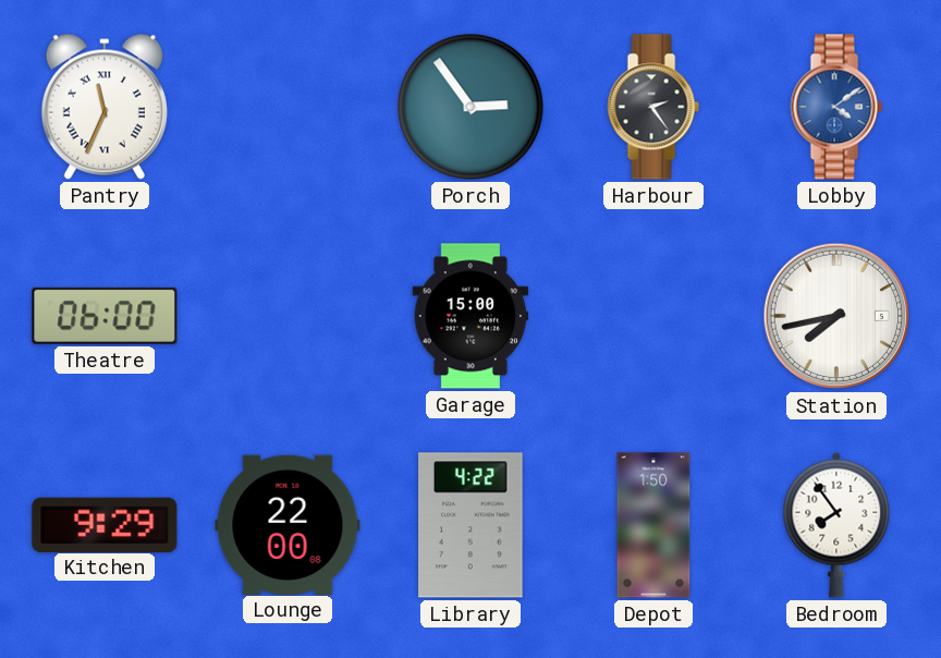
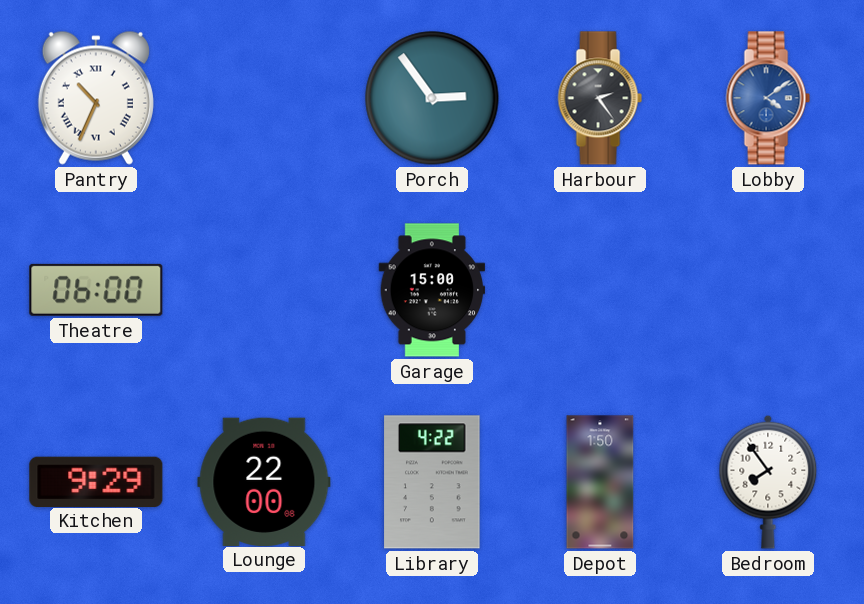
Pantry: 11:34 -> 10:34 (96, 98)
Station: 7:43 -> none (836, 316)
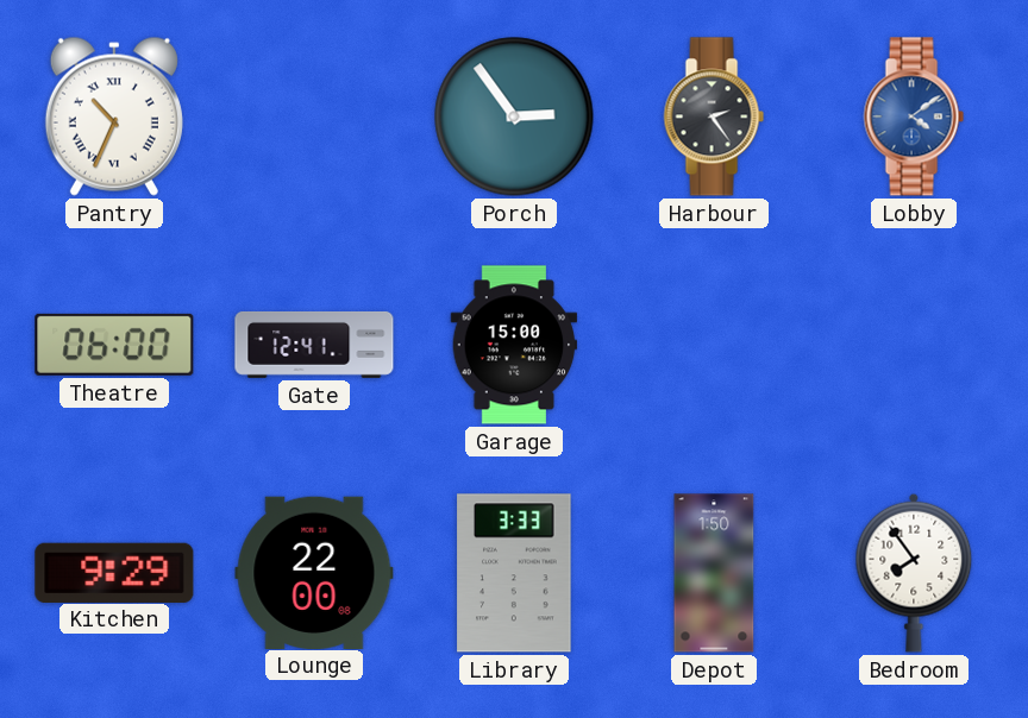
Gate: none -> 12:41 (314, 345)
Library: 4:22 -> 3:33 (514, 573)
